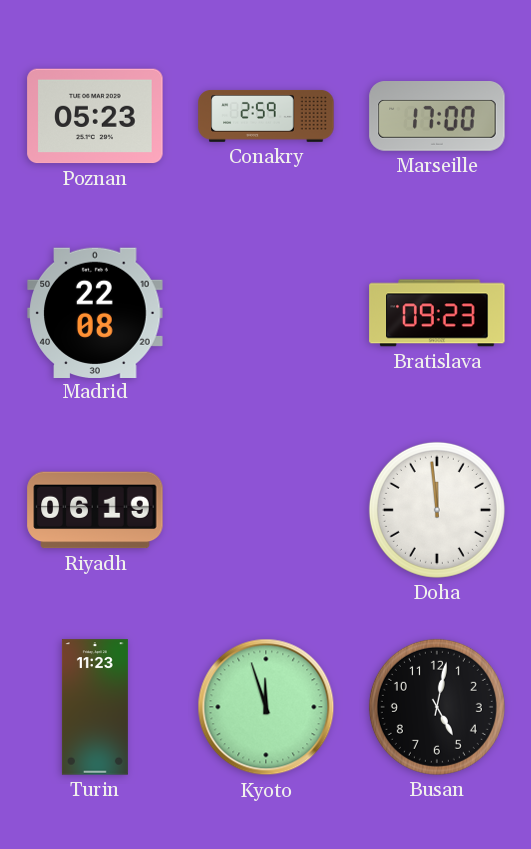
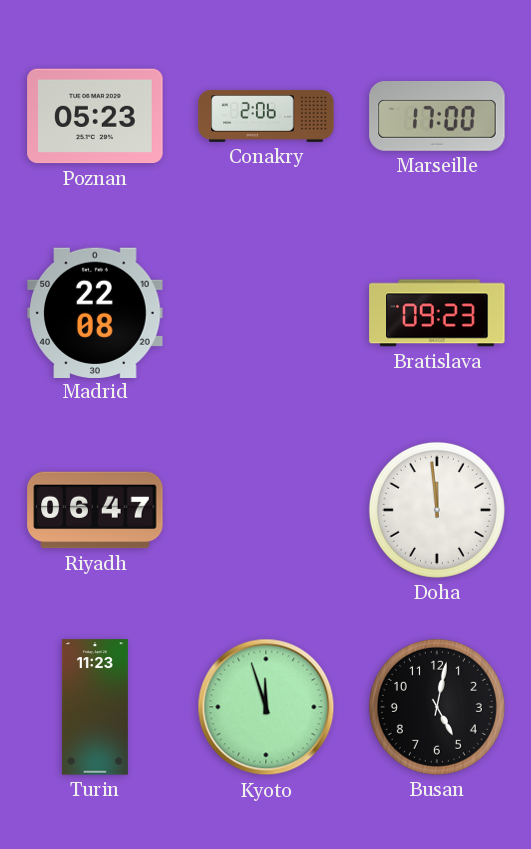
Conakry: 2:59 -> 2:06 (266, 116)
Riyadh: 06:19 -> 06:47 (95, 510)
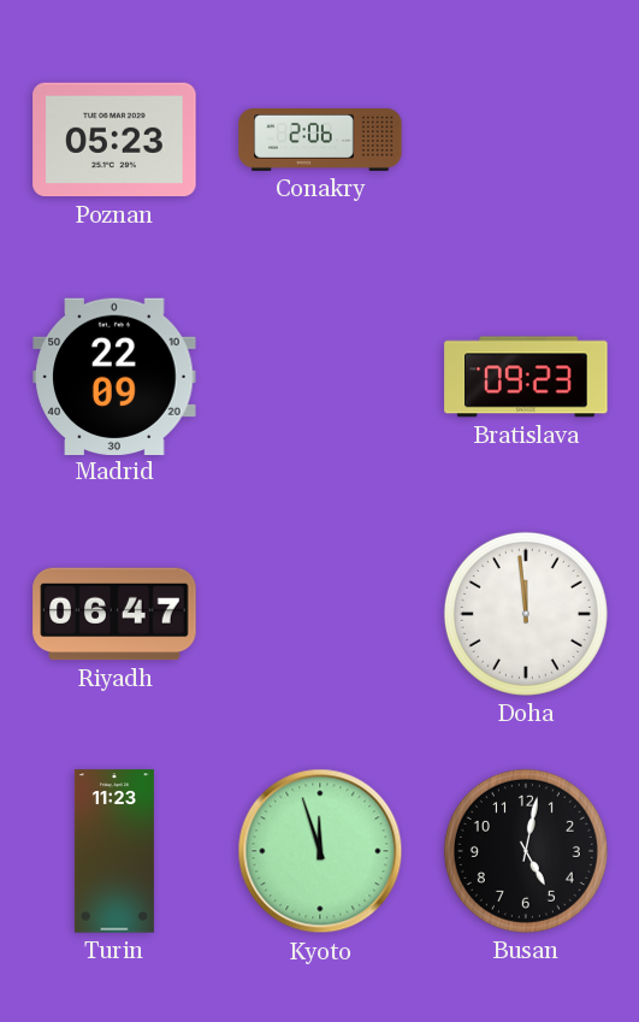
Marseille: 17:00 -> none (437, 117)
Madrid: 22:08 -> 22:09 (114, 376)
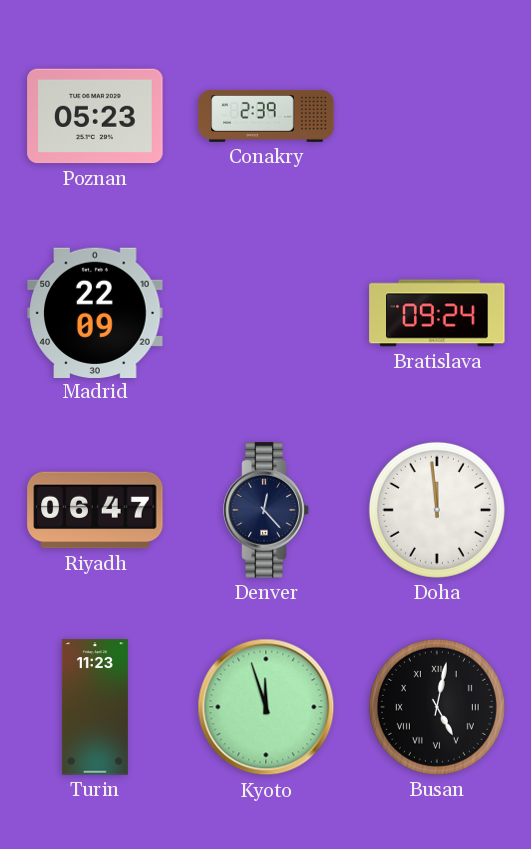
Conakry: 2:06 -> 2:39 (266, 116)
Bratislava: 09:23 -> 09:24 (437, 313)
Denver: none -> 12:23 (266, 510)
Busan numerals: Arabic -> Roman (437, 707)
